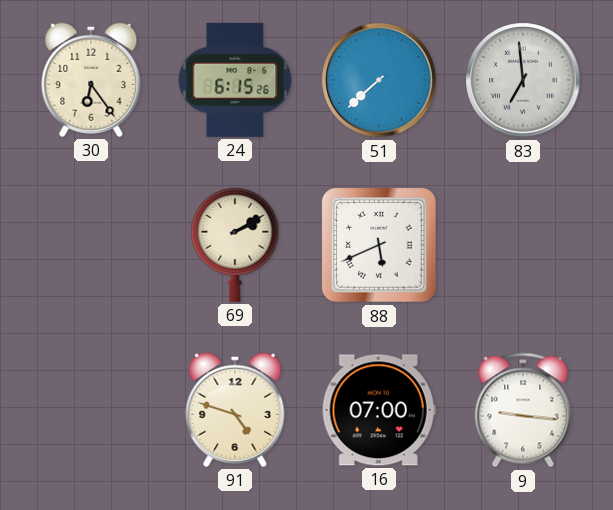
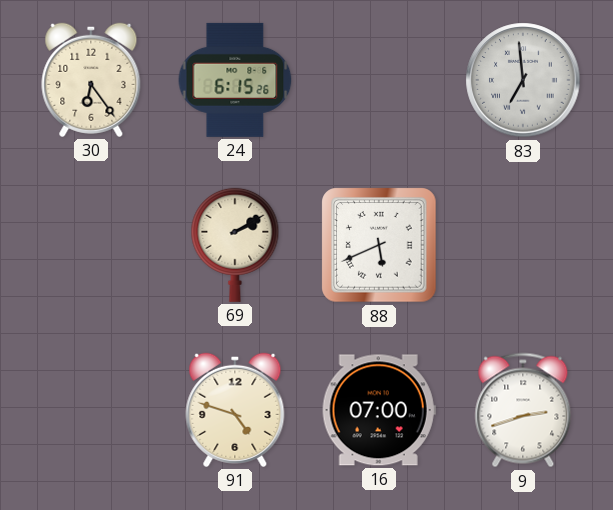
51: 7:38 -> none (379, 80)
9: 9:16 -> 2:42 (523, 410)
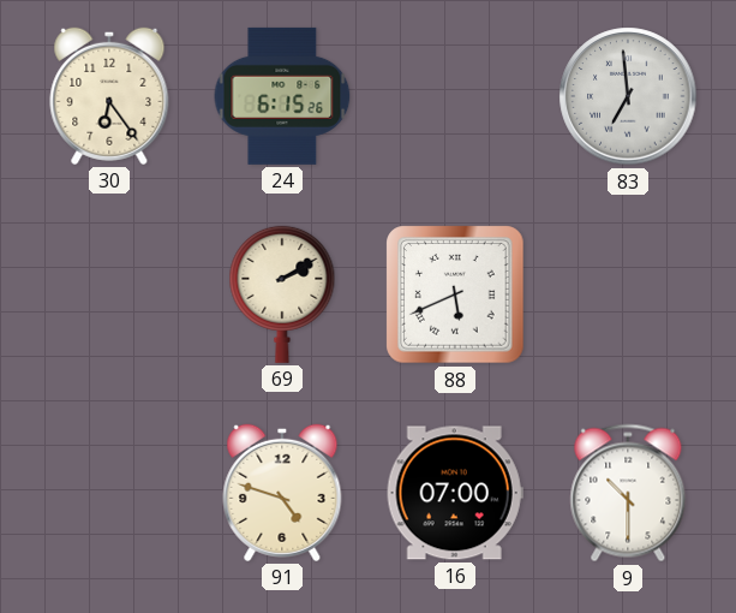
9: 2:42 -> 10:30 (628, 493)
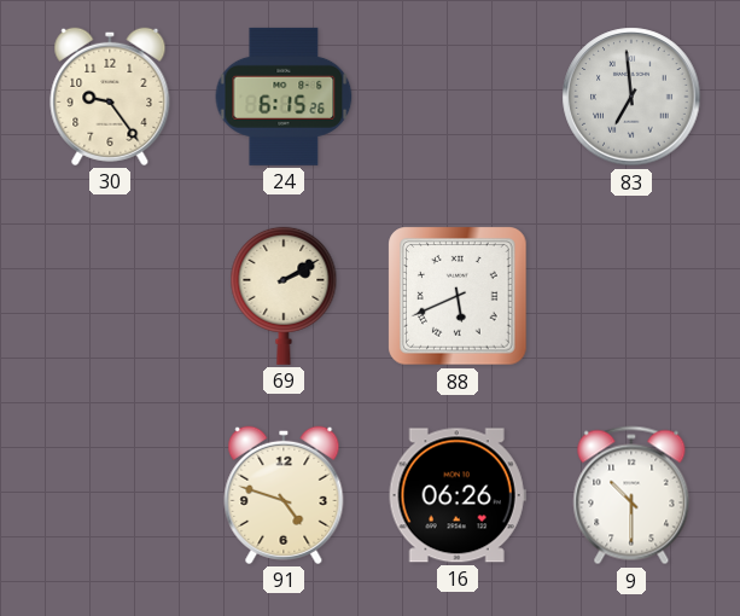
30: 6:24 -> 9:24 (110, 97)
16: 07:00 -> 06:26 (458, 495)
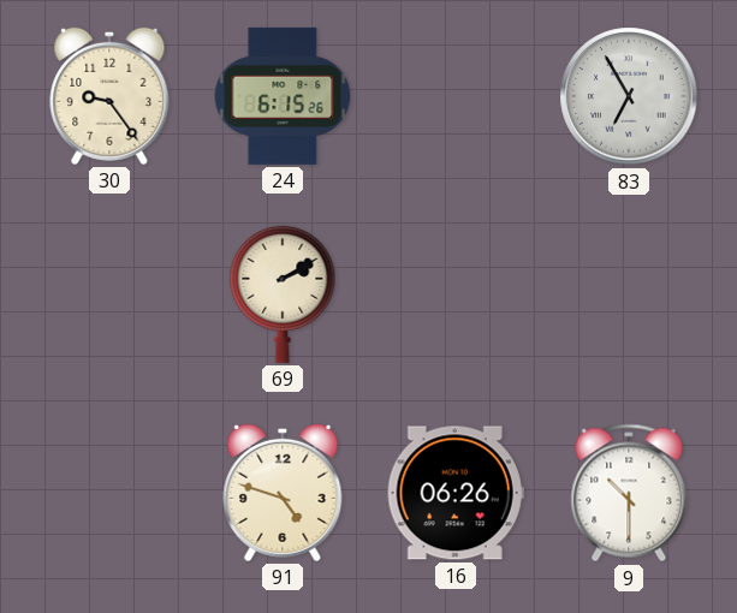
83: 6:59 -> 6:55 (629, 96)
88: 5:41 -> none (458, 296)
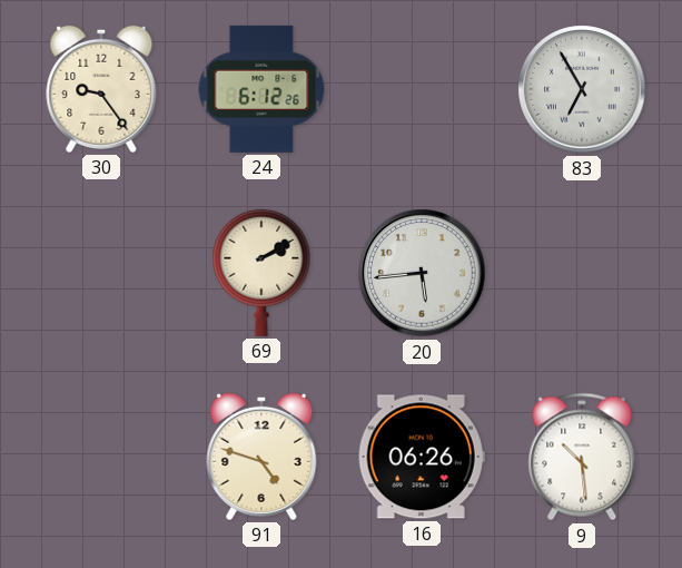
24: 6:15 -> 6:12 (261, 89)
20: none -> 5:44 (422, 273)
9: 10:30 -> 10:29 (582, 457)
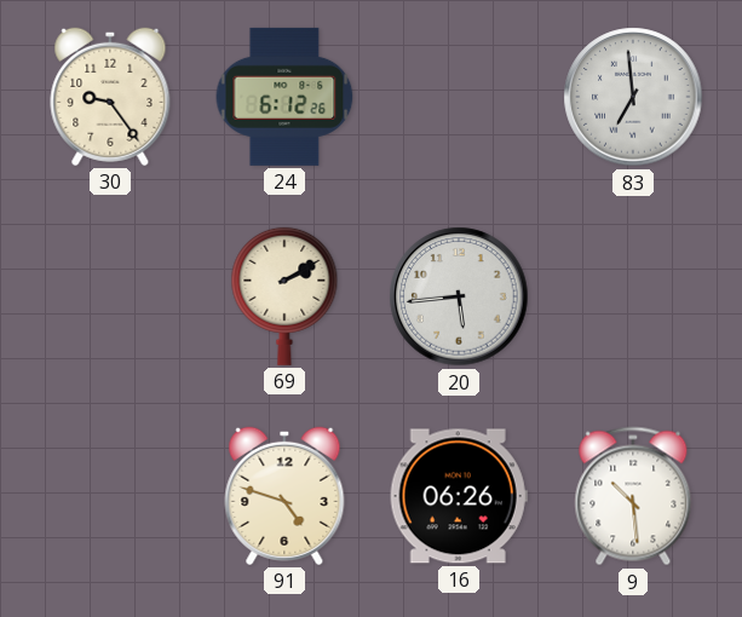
83: 6:55 -> 6:59 (633, 97)
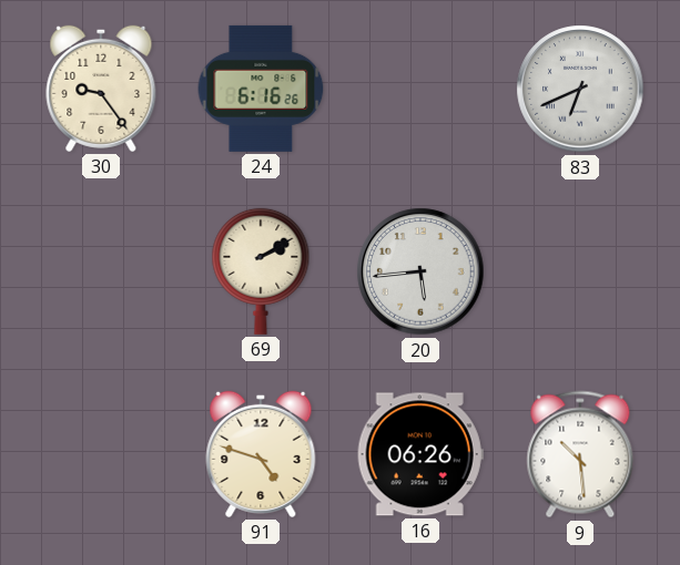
24: 6:12 -> 6:16 (261, 89)
83: 6:59 -> 6:41 (580, 89)
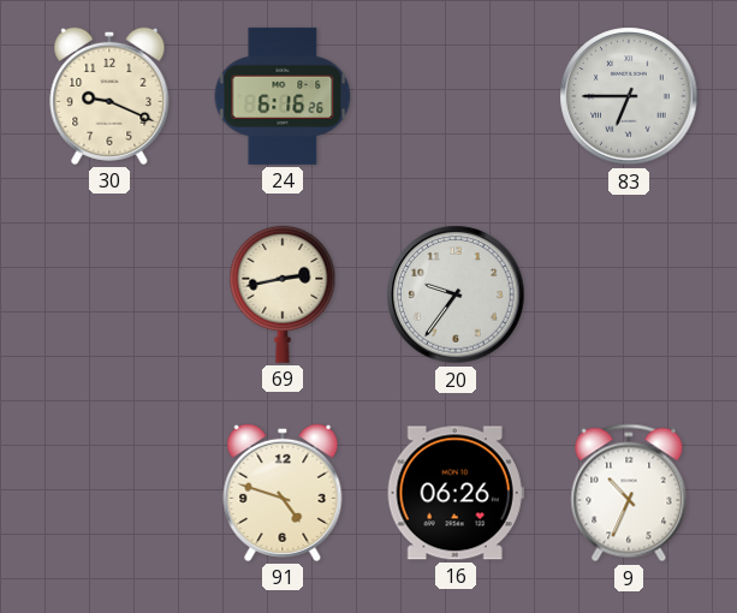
30: 9:24 -> 9:19 (109, 96)
83: 6:41 -> 6:45 (629, 96)
69: 2:10 -> 2:43 (283, 294)
20: 5:44 -> 9:36 (456, 294)
9: 10:29 -> 10:34 (629, 493)
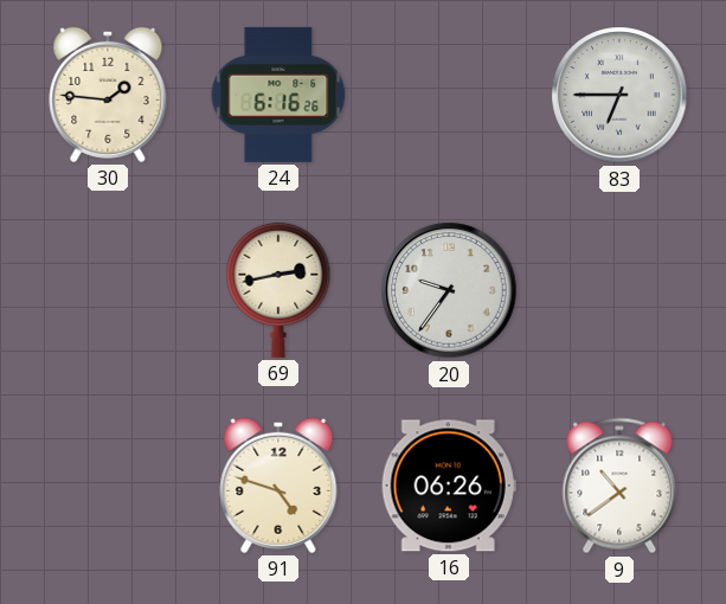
30: 9:19 -> 1:46 (108, 95)
9: 10:34 -> 10:39 (619, 486)
